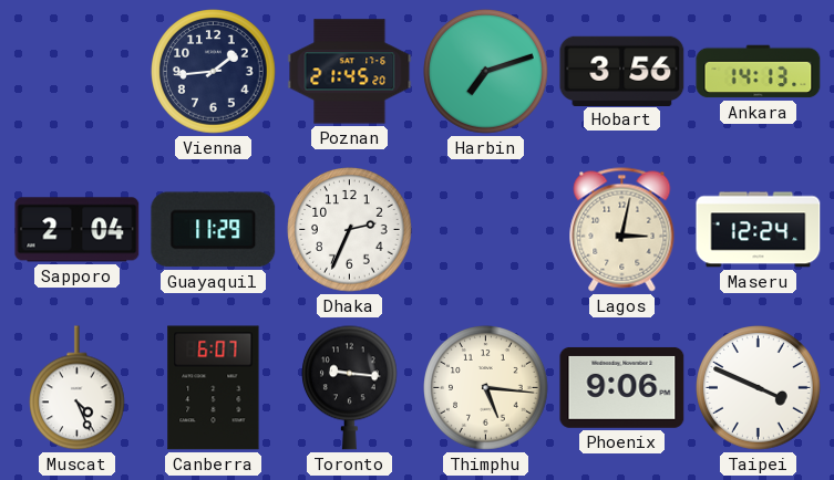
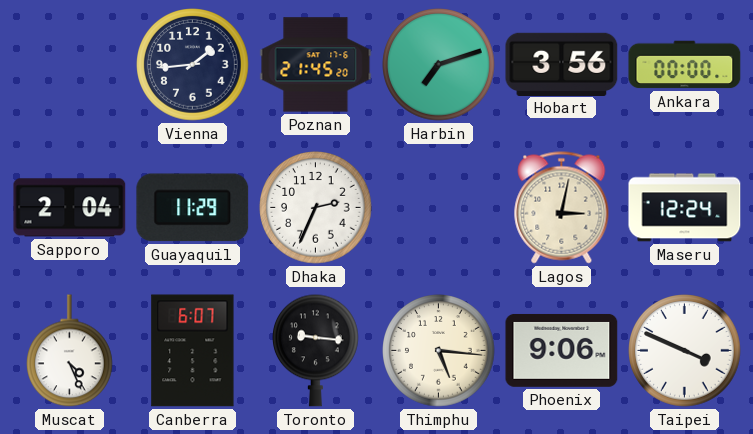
Ankara: 14:13 -> 00:00 (685, 65)
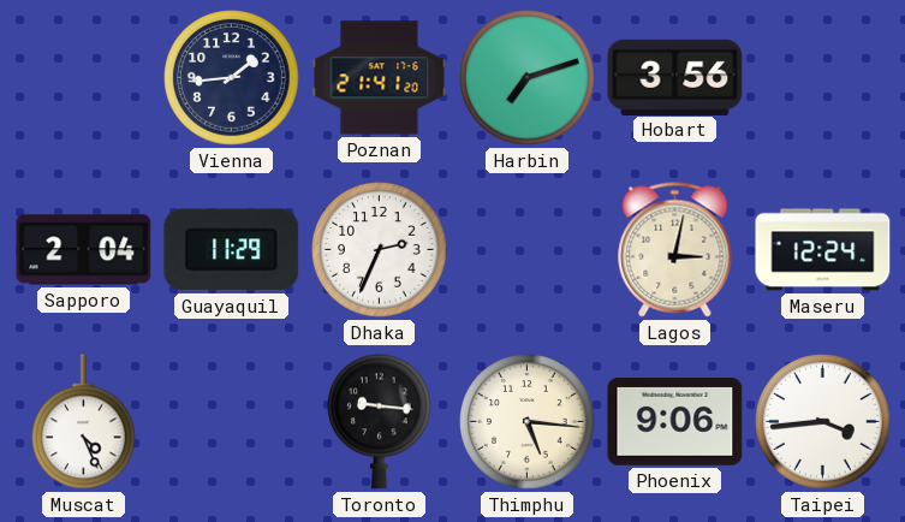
Poznan: 21:45 -> 21:41 (380, 78)
Ankara: 00:00 -> none (685, 65)
Canberra: 6:07 -> none (193, 351)
Taipei: 3:49 -> 3:44 (823, 422)
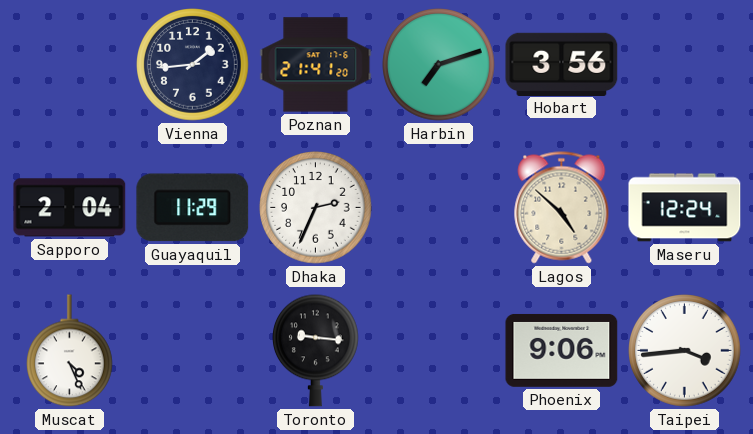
Lagos: 3:02 -> 4:52 (562, 208)
Thimphu: 5:16 -> none (528, 422)
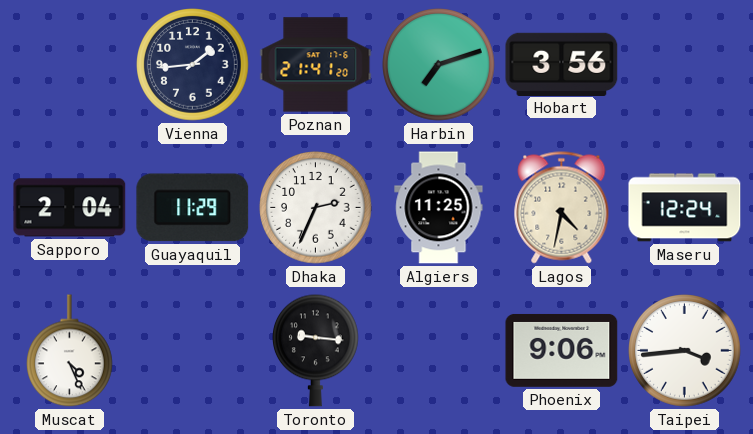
Algiers: none -> 11:25 (439, 208)
Lagos: 4:52 -> 4:32 (562, 208)
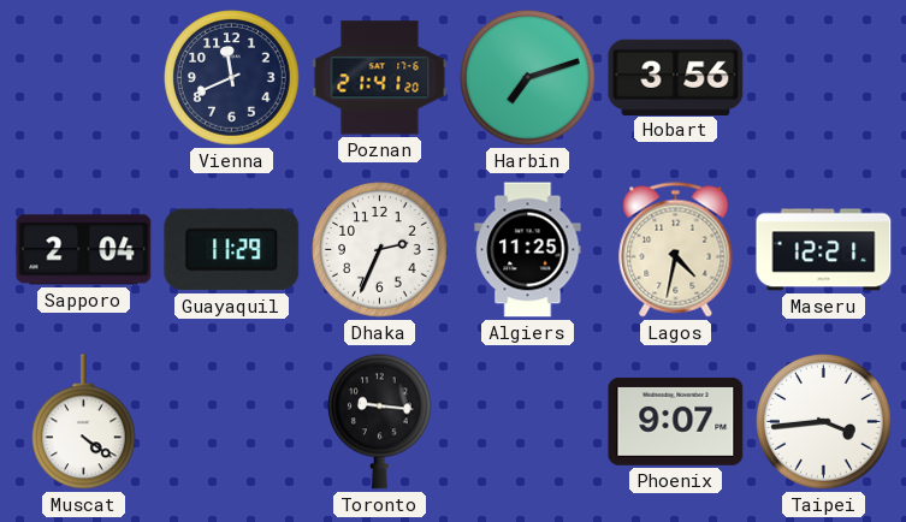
Vienna: 1:44 -> 11:41 (232, 78)
Maseru: 12:24 -> 12:21 (824, 250)
Muscat: 4:26 -> 4:21 (84, 422)
Phoenix: 9:06 -> 9:07 (676, 421)
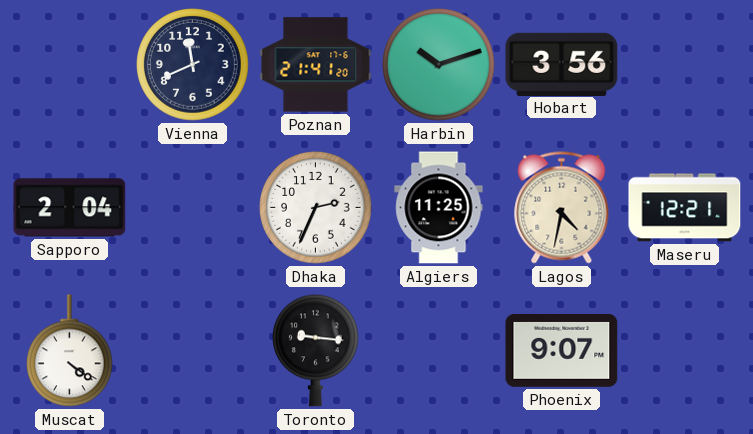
Harbin: 7:12 -> 10:12 (439, 65)
Guayaquil: 11:29 -> none (232, 250)
Taipei: 3:44 -> none (824, 422)
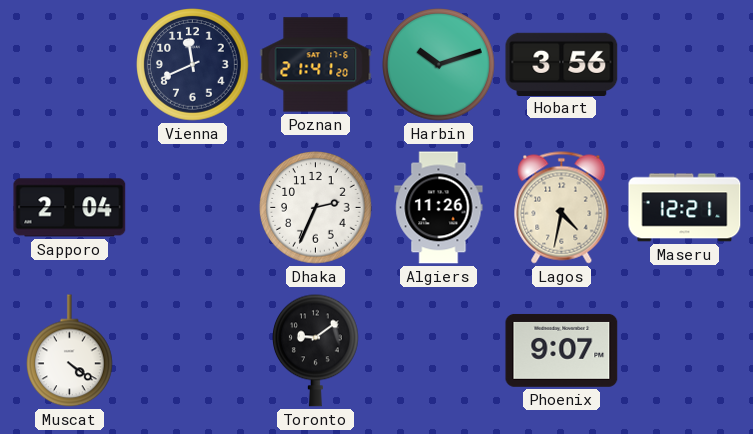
Algiers: 11:25 -> 11:26 (439, 208)
Toronto: 9:16 -> 9:09 (316, 350)
